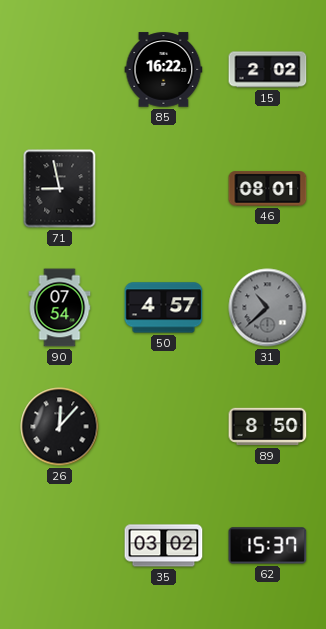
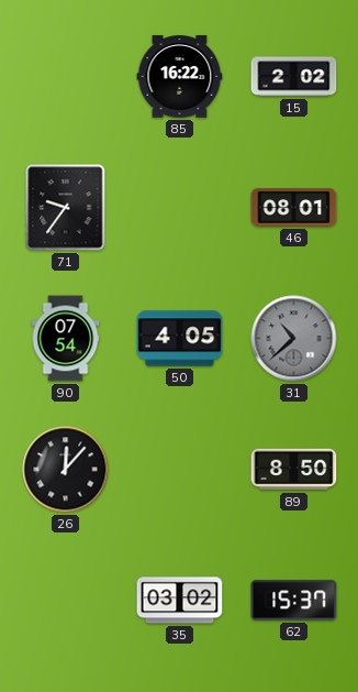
71: 8:58 -> 9:36 (66, 208)
50: 4:57 -> 4:05 (180, 339)
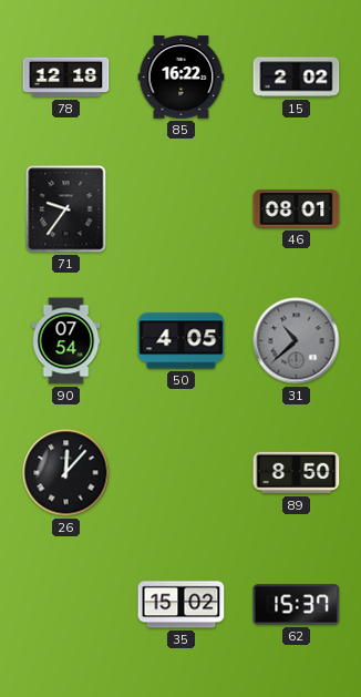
78: none -> 12:18 (66, 78)
35: 03:02 -> 15:02 (182, 605)
